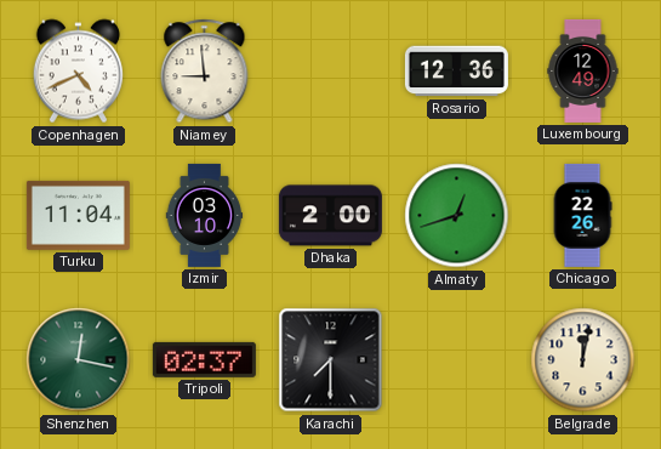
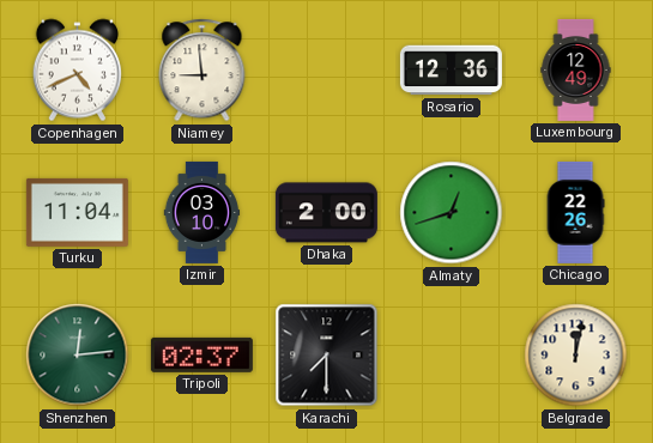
Shenzhen: 12:17 -> 12:14 (78, 356)
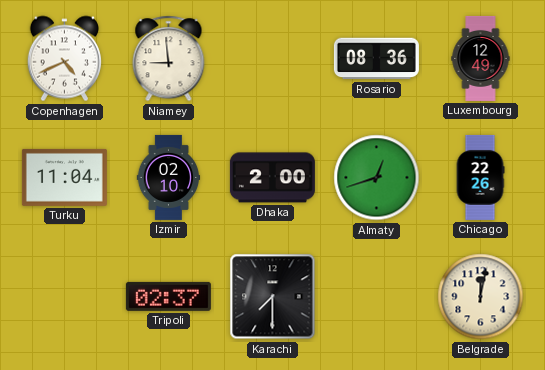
Rosario: 12:36 -> 08:36 (376, 59)
Izmir: 03:10 -> 02:10 (169, 177)
Shenzhen: 12:14 -> none (78, 356)
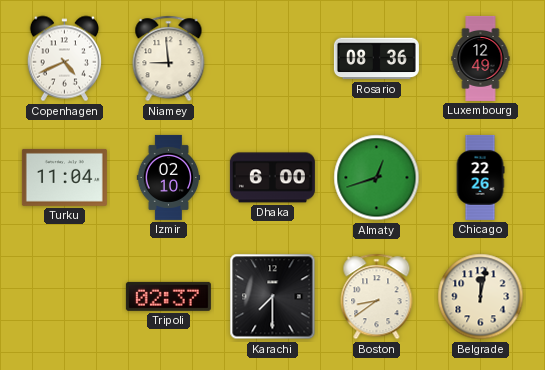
Dhaka: 2:00 -> 6:00 (272, 178)
Boston: none -> 8:39 (377, 297)
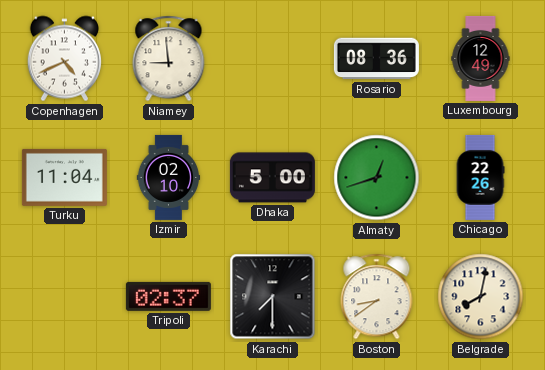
Dhaka: 6:00 -> 5:00 (272, 178)
Belgrade: 12:02 -> 8:02 (481, 297)
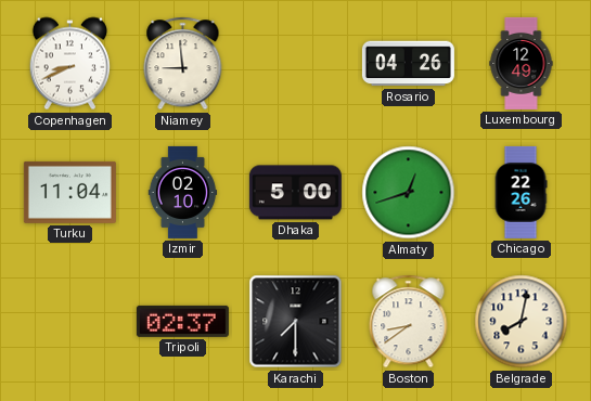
Copenhagen: 4:41 -> 8:41 (69, 64)
Rosario: 08:36 -> 04:26 (408, 64)
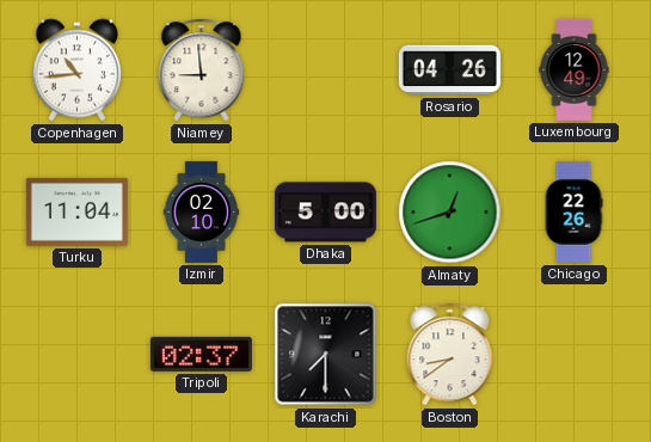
Copenhagen: 8:41 -> 10:44 (76, 70)
Belgrade: 8:02 -> none (522, 322)
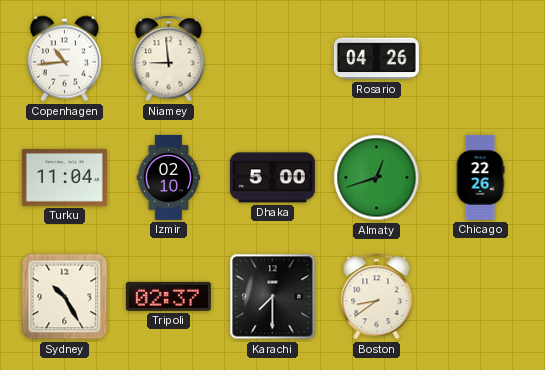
Luxembourg: 12:49 -> none (575, 69)
Sydney: none -> 10:25 (65, 297)
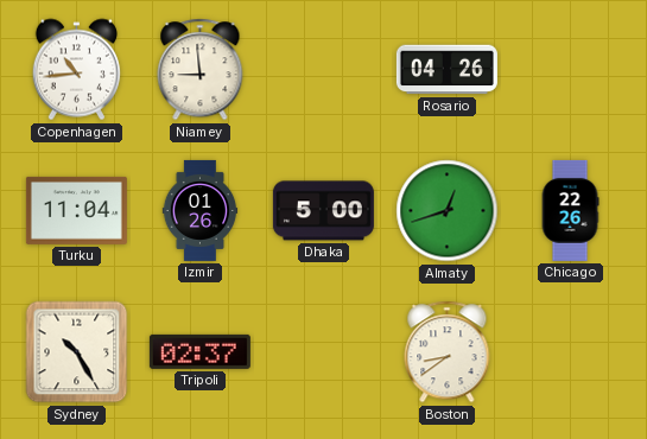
Izmir: 02:10 -> 01:26 (201, 210)
Karachi: 7:30 -> none (273, 297)
